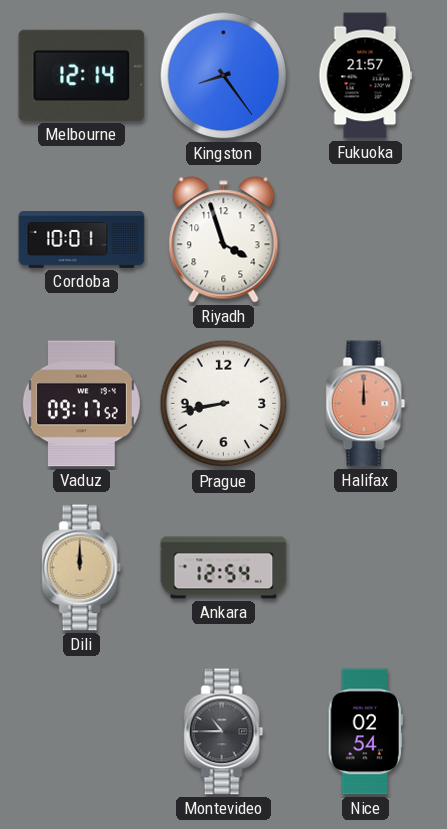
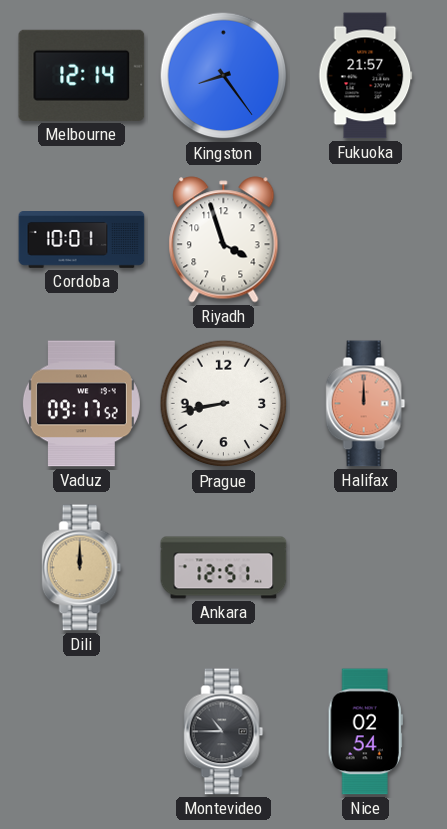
Ankara: 12:54 -> 12:51 (224, 568)
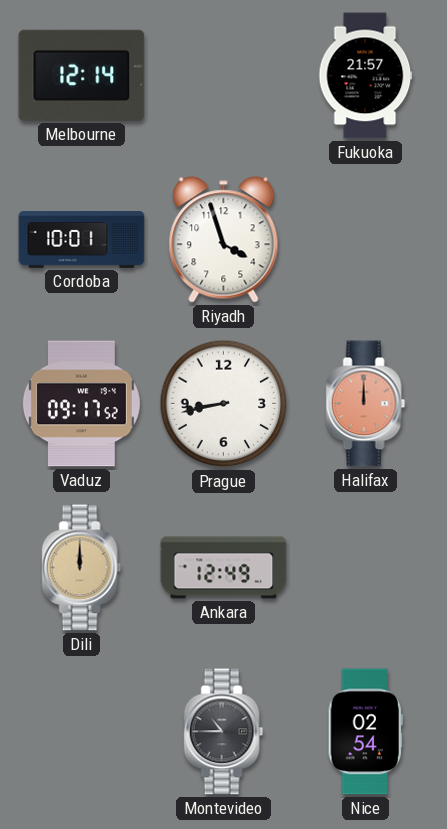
Kingston: 8:24 -> none (224, 76)
Ankara: 12:51 -> 12:49 (224, 568)
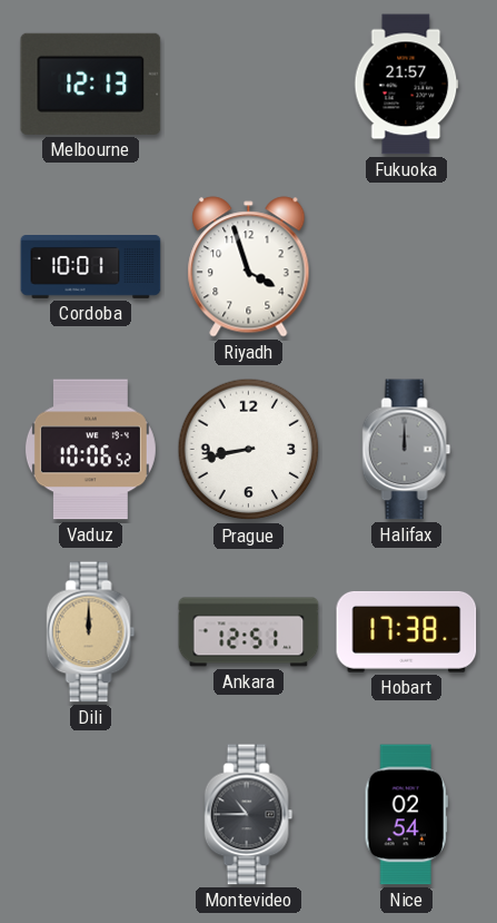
Melbourne: 12:14 -> 12:13 (91, 84)
Vaduz: 09:17 -> 10:06 (90, 450)
Halifax dial: salmon -> grey (407, 450)
Ankara: 12:49 -> 12:51 (249, 632)
Hobart: none -> 17:38 (407, 631)
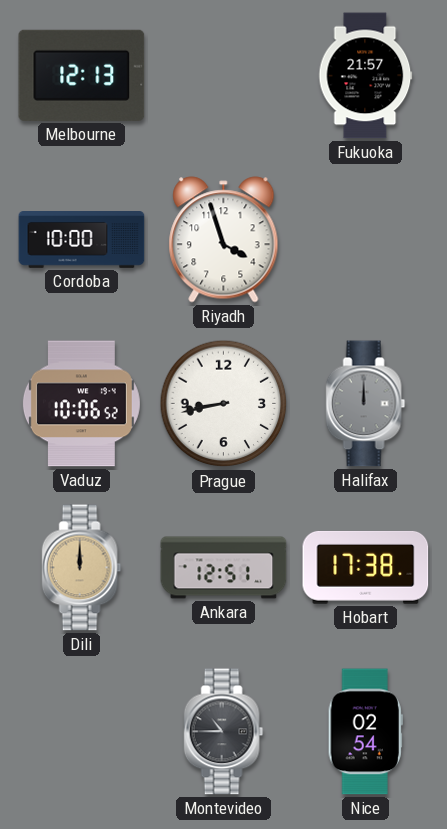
Cordoba: 10:01 -> 10:00 (82, 240)
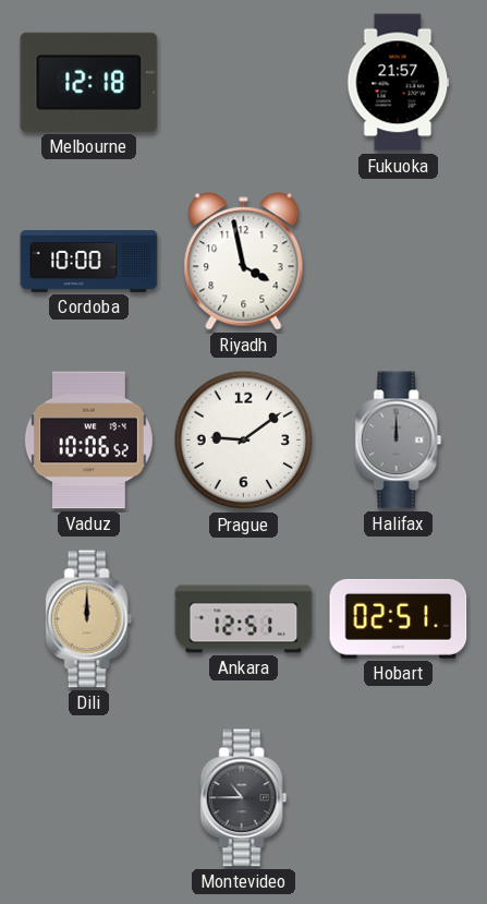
Melbourne: 12:13 -> 12:18 (89, 82)
Riyadh: 3:57 -> 3:58 (244, 262)
Prague: 8:43 -> 9:09 (244, 441)
Hobart: 17:38 -> 02:51 (399, 618)
Nice: 02:54 -> none (365, 732)
